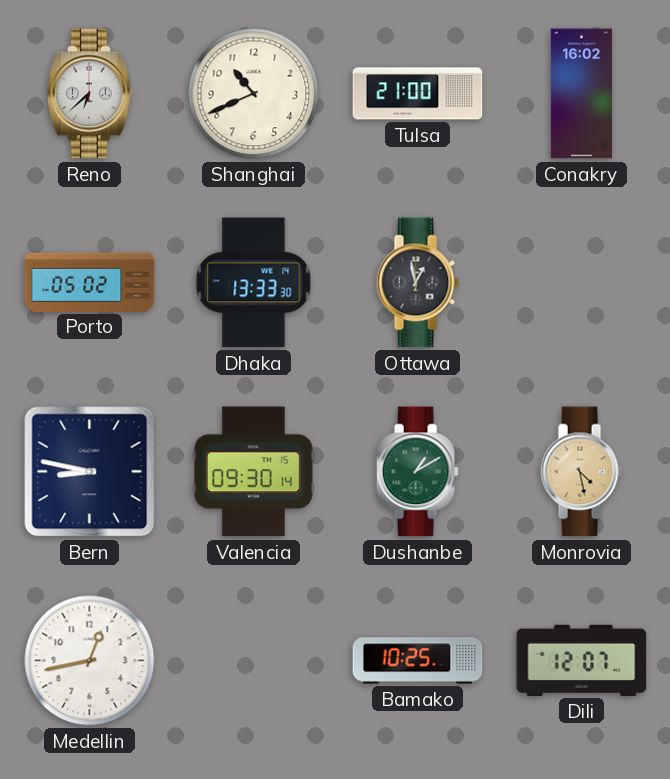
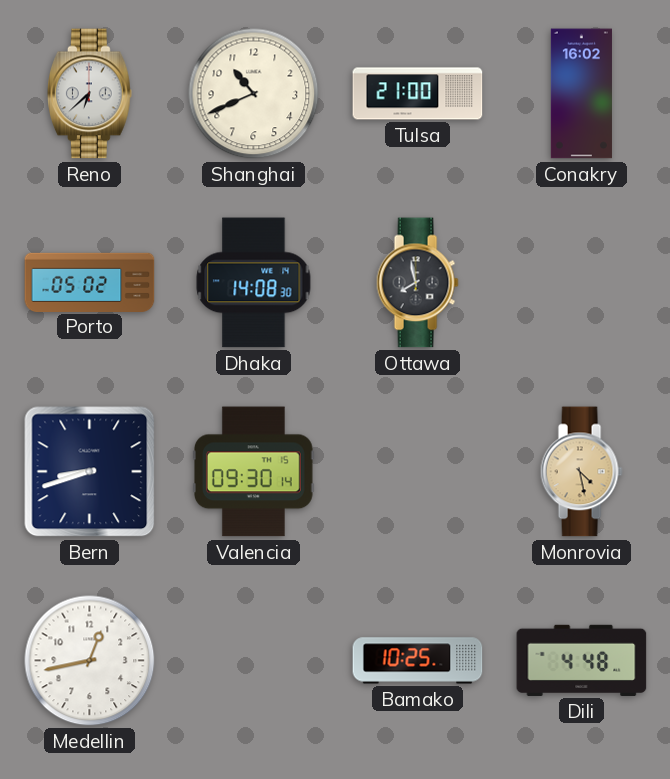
Dhaka: 13:33 -> 14:08 (254, 283)
Ottawa: 12:58 -> 7:58 (417, 283)
Bern: 8:47 -> 8:42 (90, 472)
Dushanbe: 1:10 -> none (417, 472)
Dili: 12:07 -> 4:48 (582, 660)
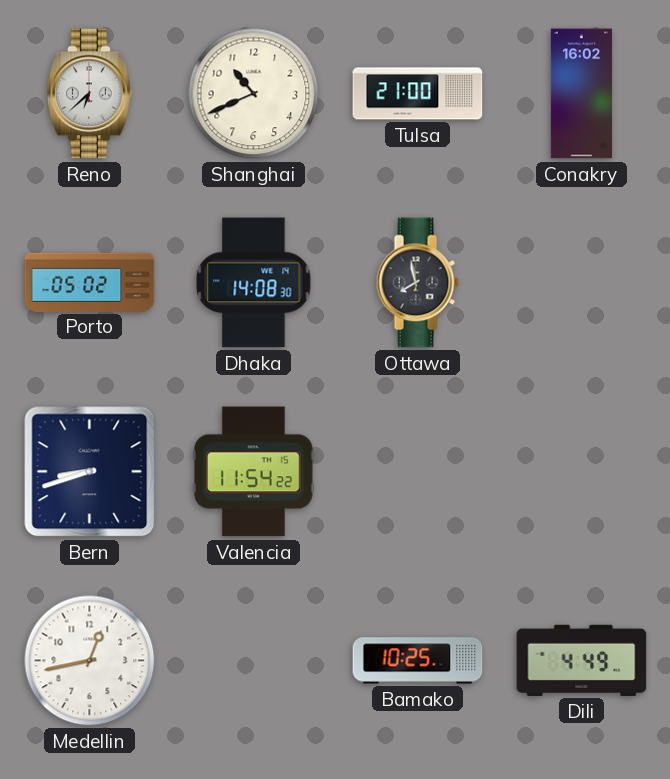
Valencia: 09:30 -> 11:54 (253, 472)
Monrovia: 4:28 -> none (581, 472)
Dili: 4:48 -> 4:49 (582, 660)
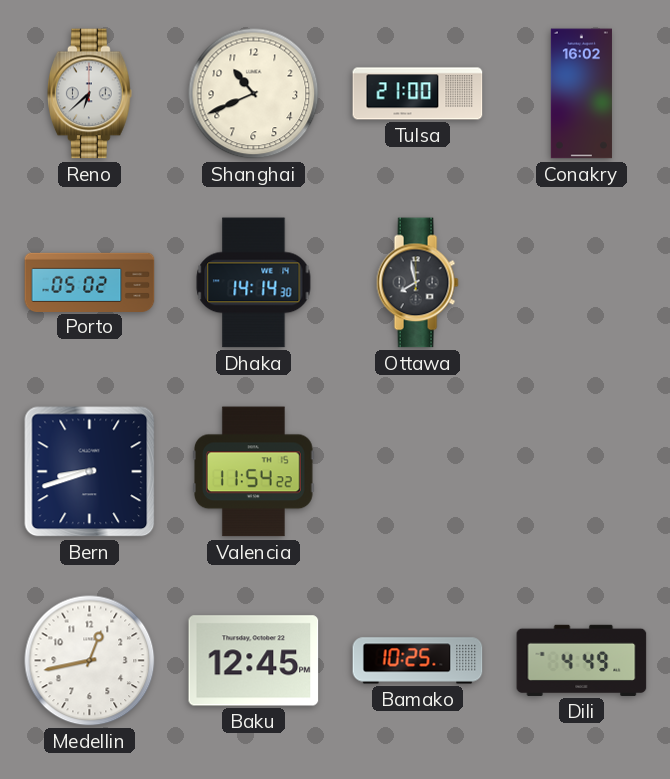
Dhaka: 14:08 -> 14:14 (254, 283)
Baku: none -> 12:45 (254, 661)
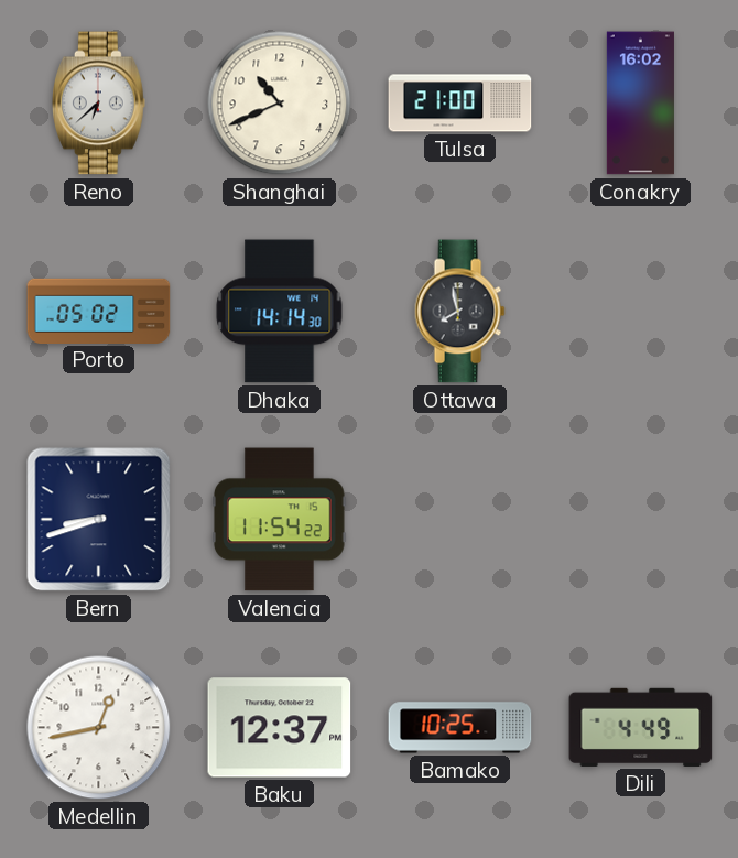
Baku: 12:45 -> 12:37 (280, 728)
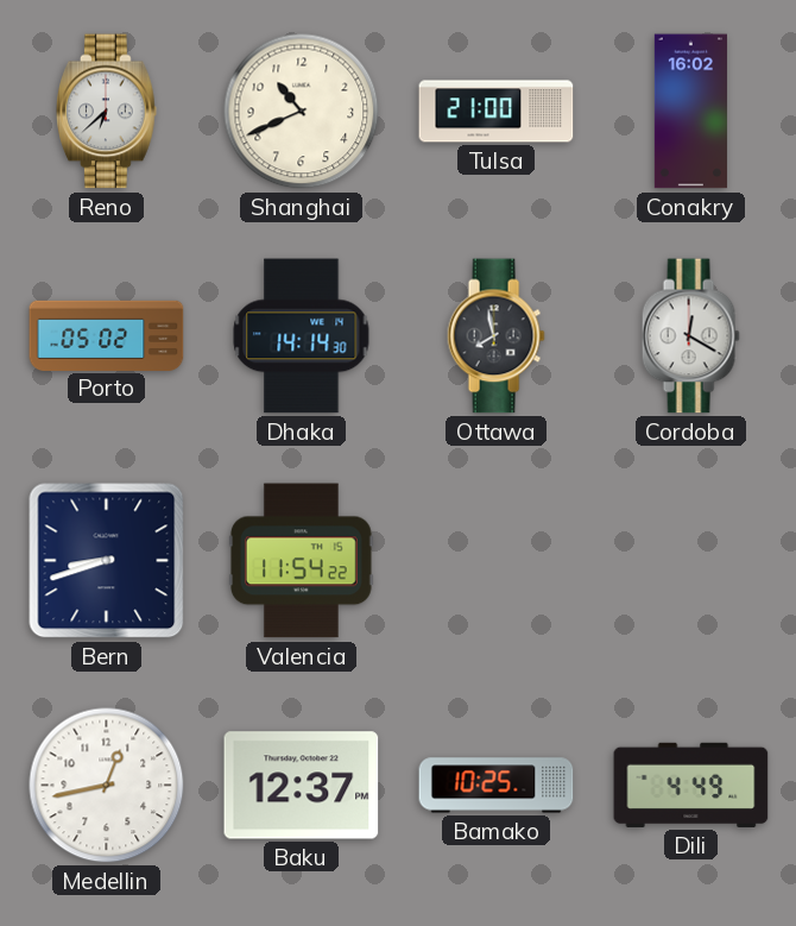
Cordoba: none -> 12:20 (690, 336)
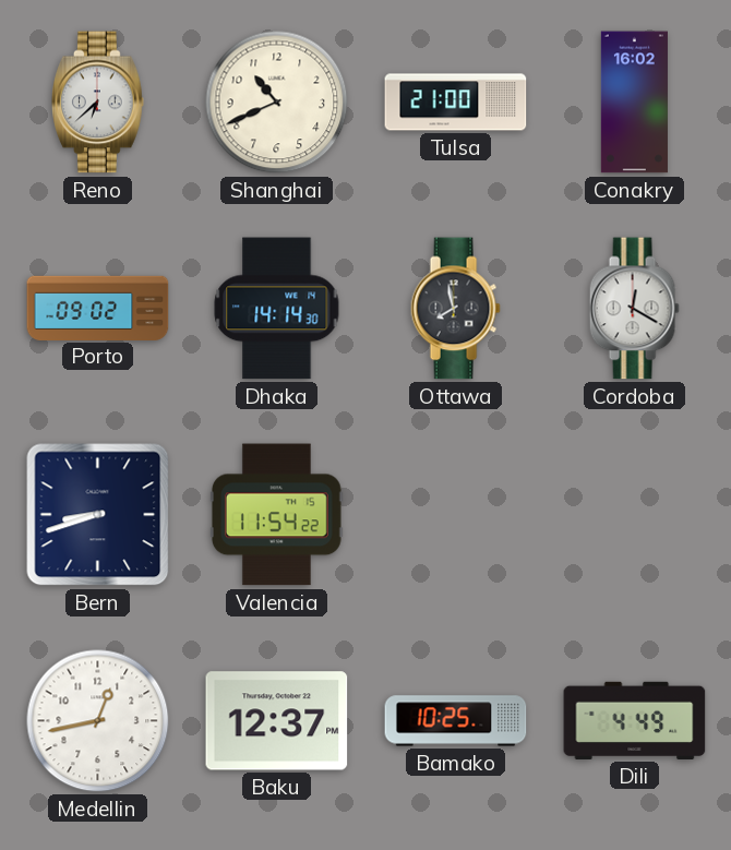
Porto: 05:02 -> 09:02 (98, 308)
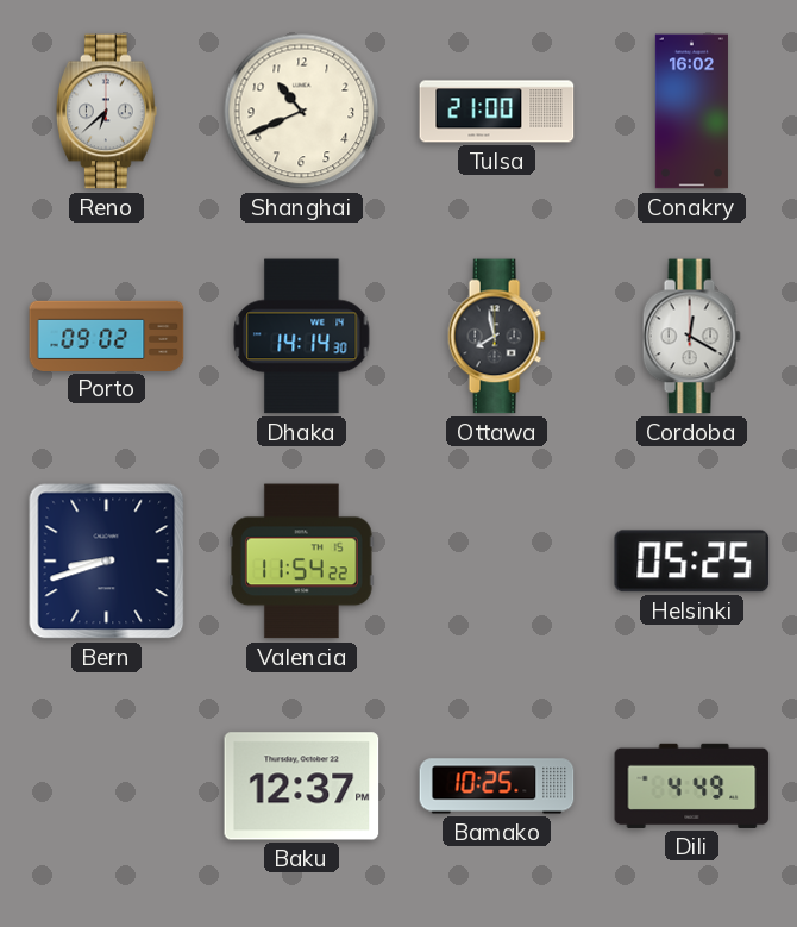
Helsinki: none -> 05:25 (692, 562)
Medellin: 12:43 -> none (98, 721)
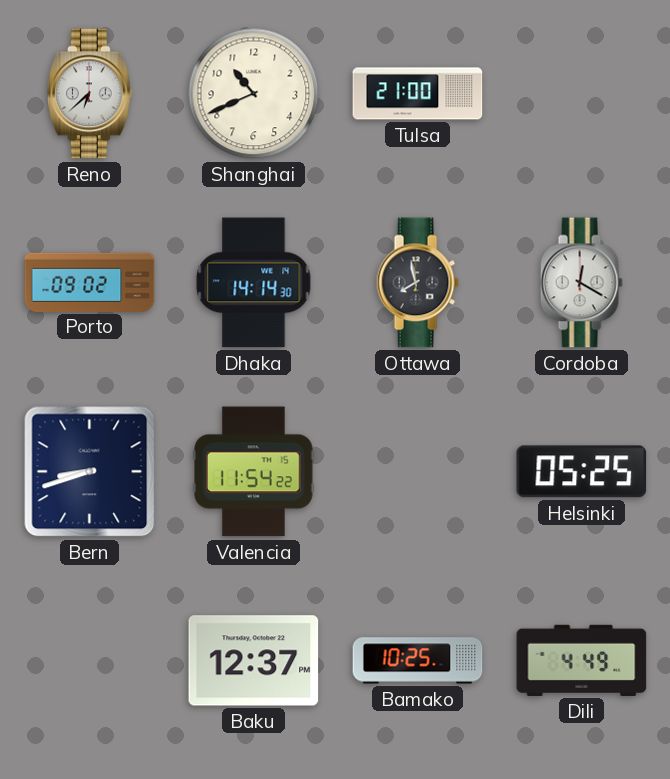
Conakry: 16:02 -> none (691, 112)
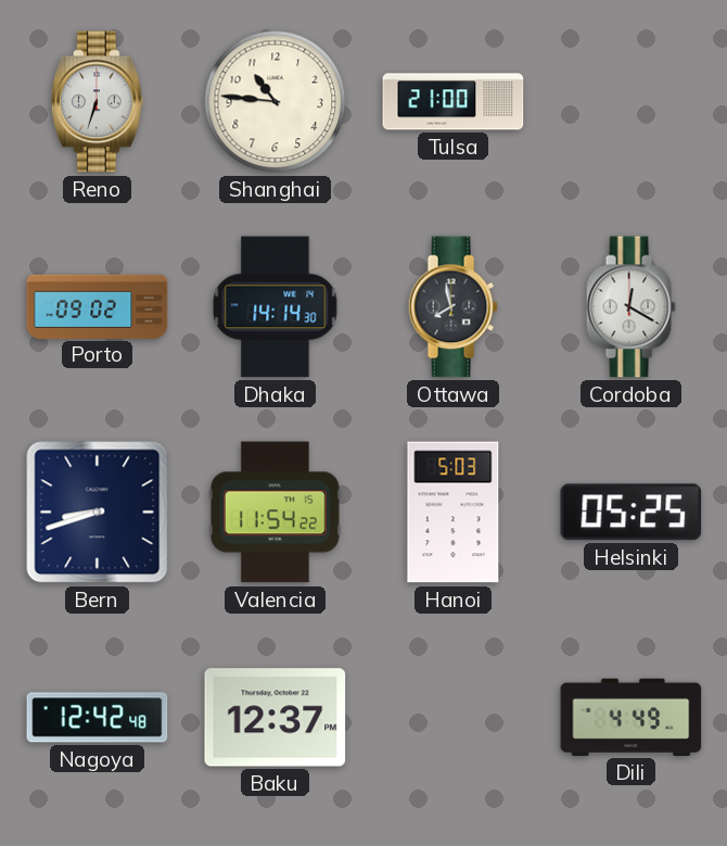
Reno: 6:38 -> 6:33 (98, 102)
Shanghai: 10:41 -> 10:46 (276, 102)
Hanoi: none -> 5:03 (454, 513)
Nagoya: none -> 12:42 (98, 718)
Bamako: 10:25 -> none (418, 661)
